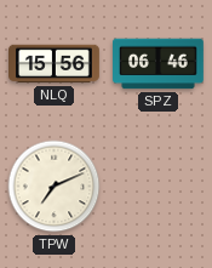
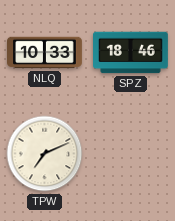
NLQ: 15:56 -> 10:33 (45, 53)
SPZ: 06:46 -> 18:46 (131, 53)
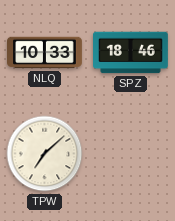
TPW: 7:11 -> 7:08 (45, 154)
